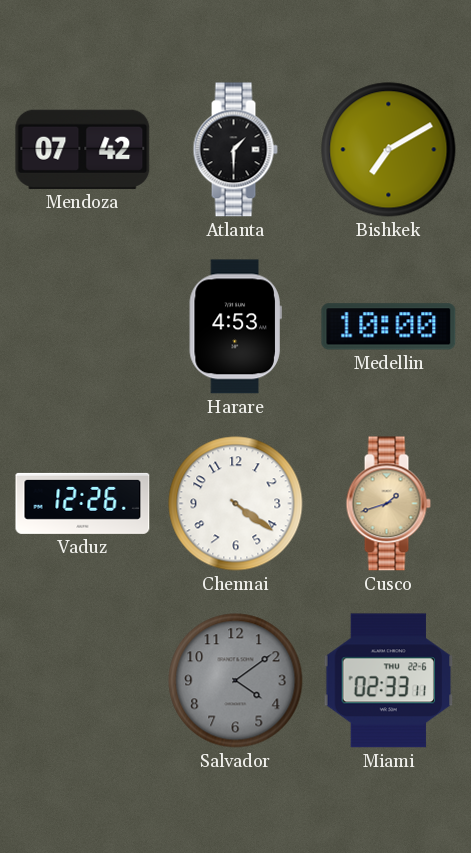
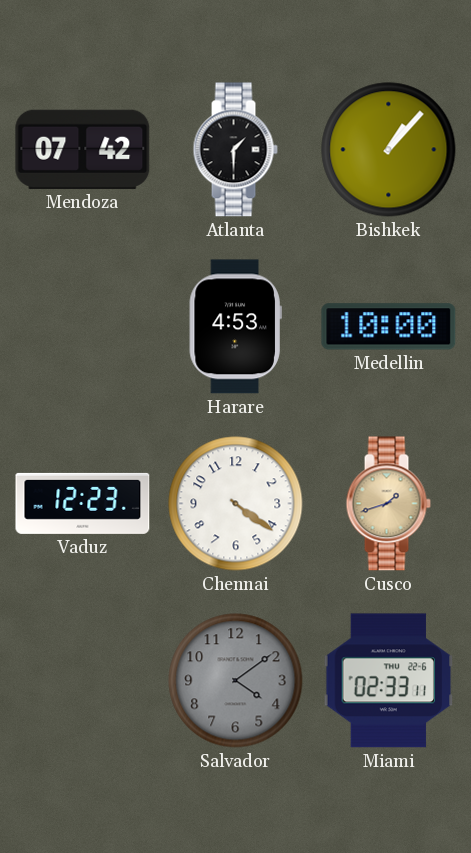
Bishkek: 7:10 -> 1:07 (389, 150)
Vaduz: 12:26 -> 12:23 (83, 503)
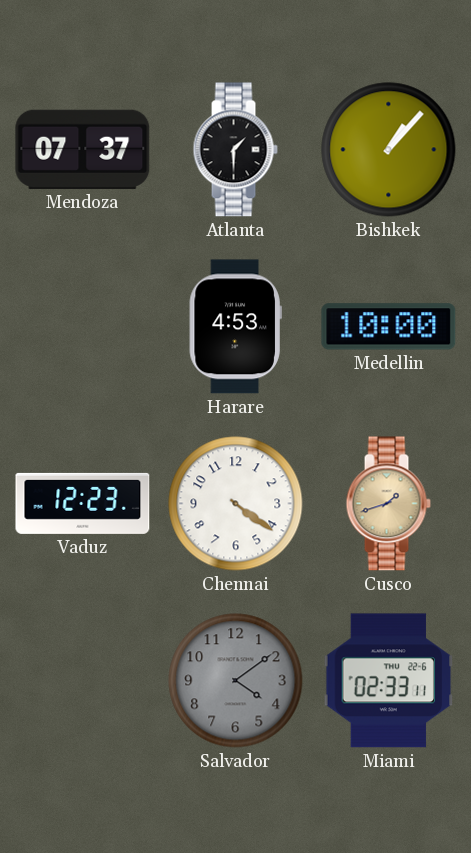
Mendoza: 07:42 -> 07:37 (83, 149)
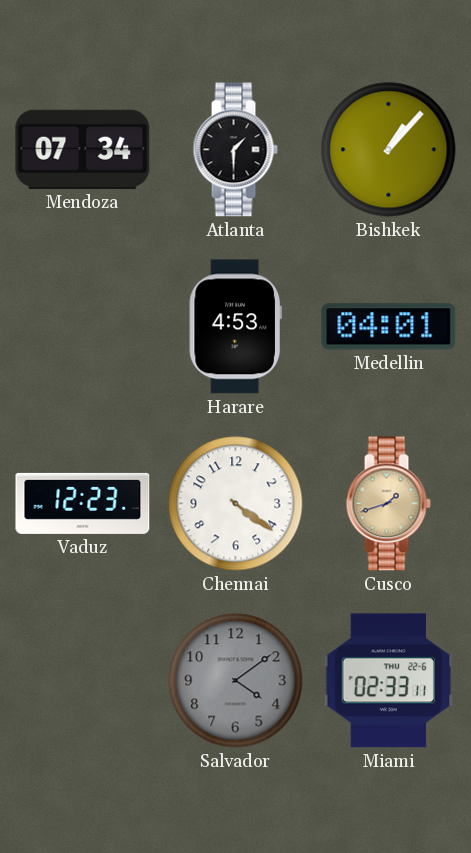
Mendoza: 07:37 -> 07:34 (83, 149)
Medellin: 10:00 -> 04:01 (389, 327)
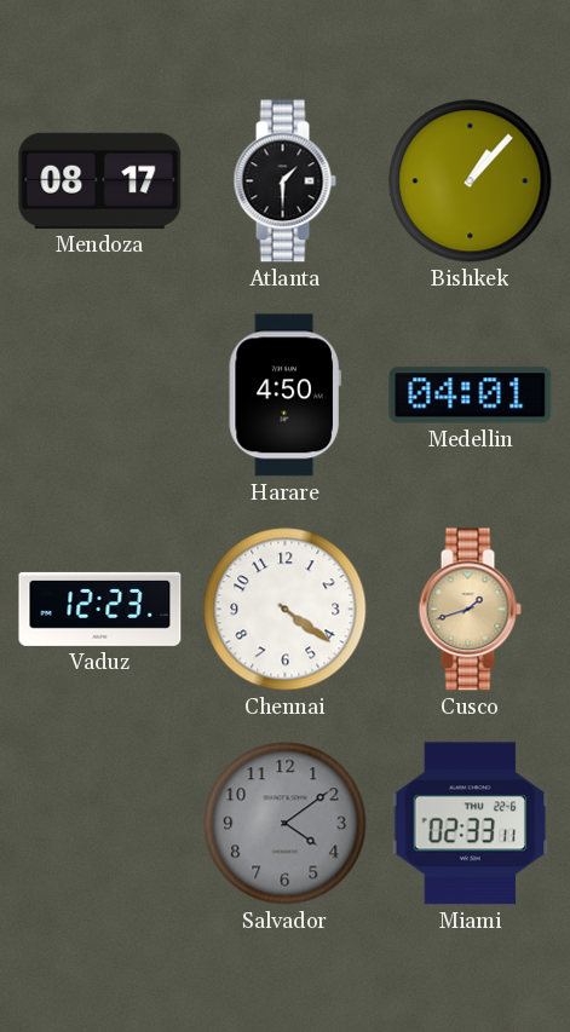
Mendoza: 07:34 -> 08:17 (100, 180)
Harare: 4:53 -> 4:50 (284, 396)
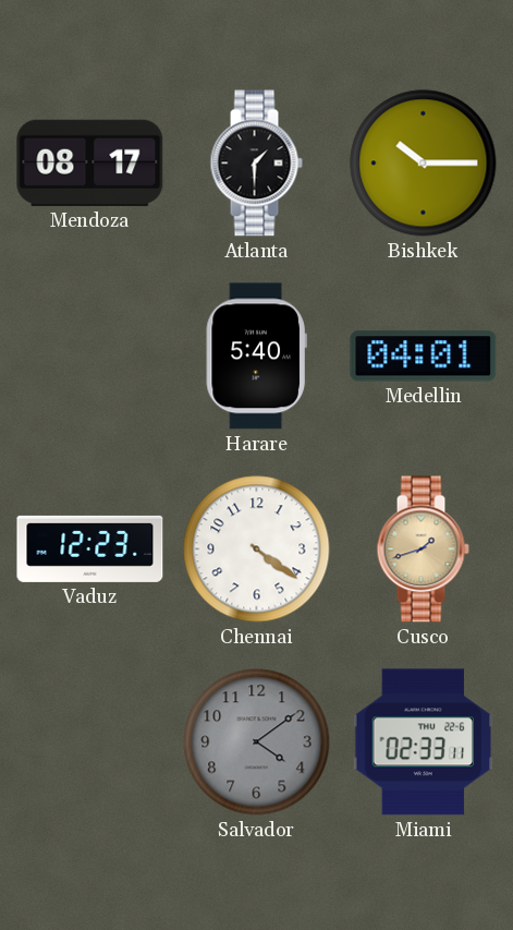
Bishkek: 1:07 -> 10:15 (424, 164)
Harare: 4:50 -> 5:40 (256, 357)
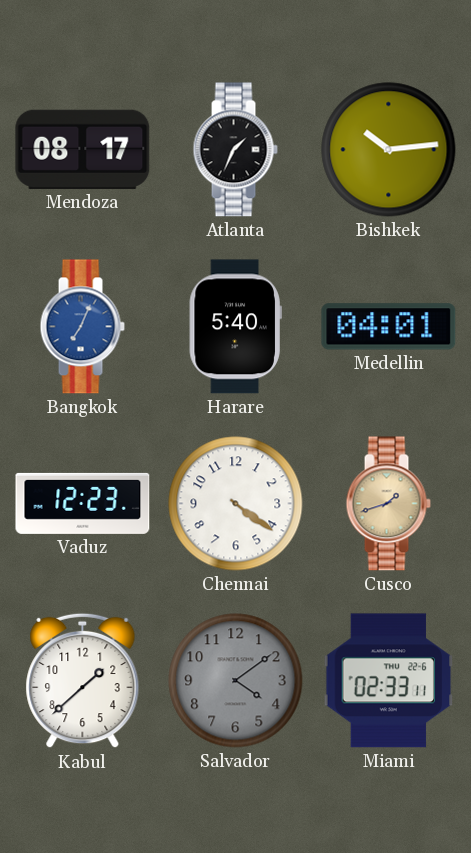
Atlanta: 1:30 -> 1:34 (235, 150)
Bishkek: 10:15 -> 10:14 (389, 150)
Bangkok: none -> 7:04 (82, 327)
Kabul: none -> 1:38 (83, 681)
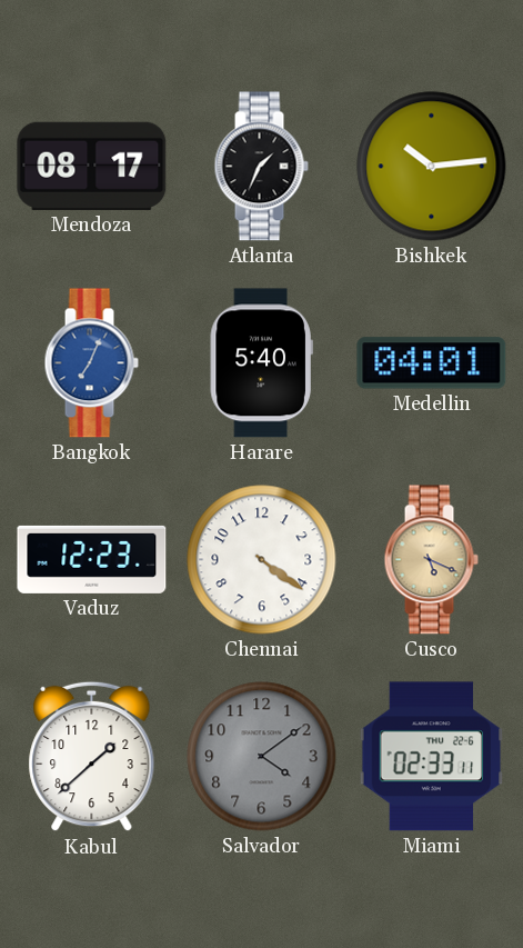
Cusco: 1:42 -> 5:19 (431, 560)
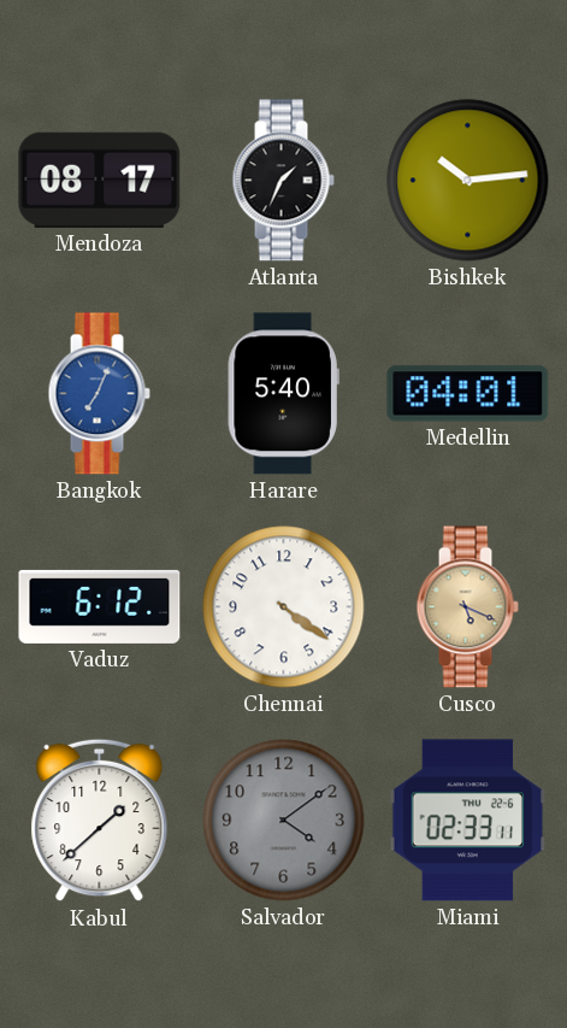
Vaduz: 12:23 -> 6:12 (100, 606)
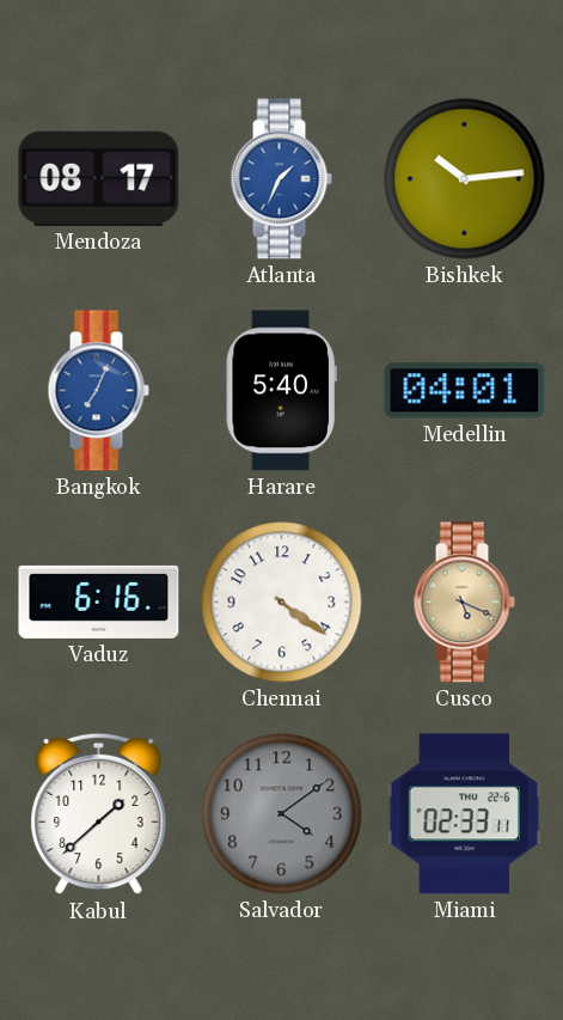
Atlanta dial: black -> blue (281, 179)
Vaduz: 6:12 -> 6:16 (99, 601)
